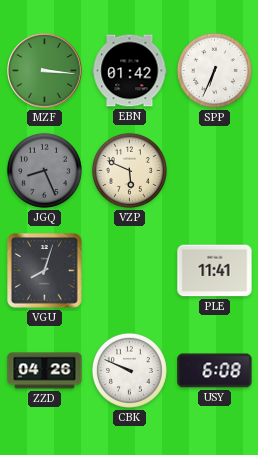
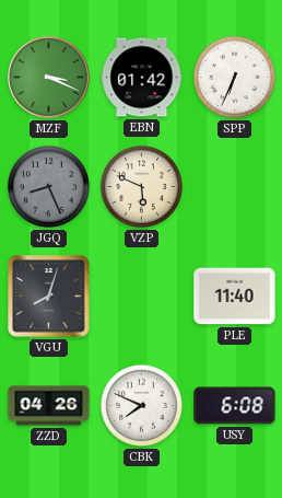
MZF: 3:16 -> 3:19 (49, 78)
PLE: 11:41 -> 11:40 (235, 297)
CBK: 9:49 -> 7:49 (141, 405)
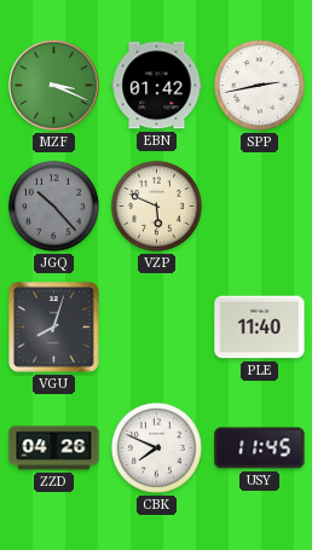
SPP: 6:34 -> 2:43 (259, 85)
JGQ: 8:26 -> 10:23 (53, 205)
USY: 6:08 -> 11:45 (260, 448)
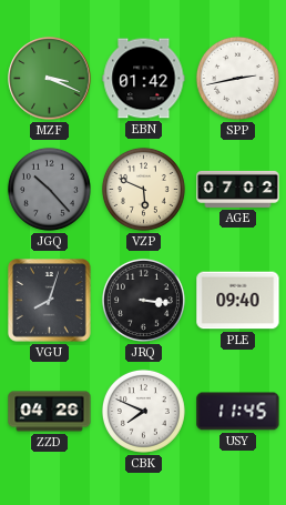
AGE: none -> 07:02 (238, 189)
JRQ: none -> 3:16 (143, 300)
PLE: 11:40 -> 09:40 (238, 301)
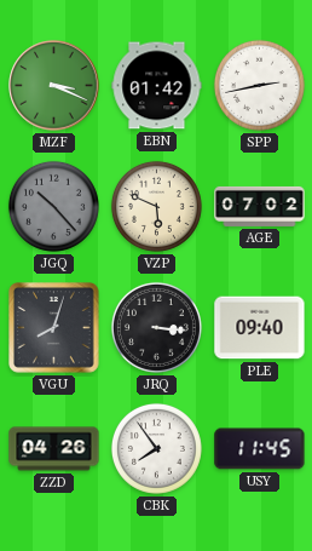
CBK: 7:49 -> 7:54 (156, 448)
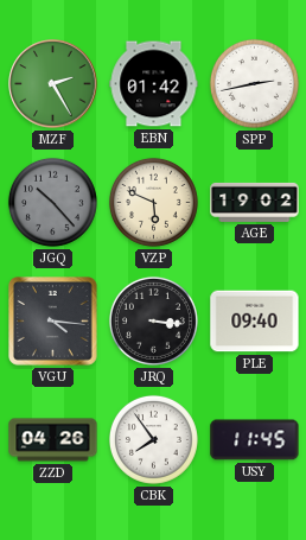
MZF: 3:19 -> 2:25 (53, 84)
AGE: 07:02 -> 19:02 (255, 202)
VGU: 8:03 -> 4:16 (53, 322)
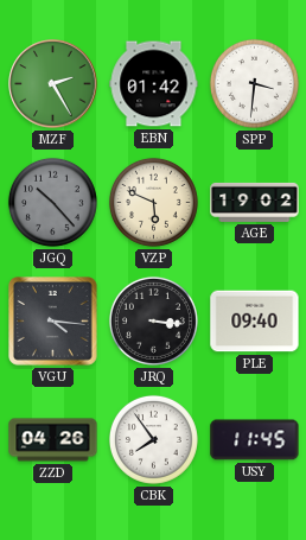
SPP: 2:43 -> 3:31 (254, 83)
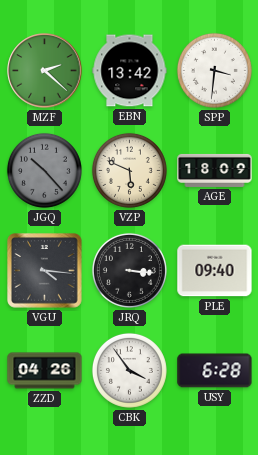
MZF: 2:25 -> 2:22 (45, 71)
EBN: 01:42 -> 13:42 (130, 71)
AGE: 19:02 -> 18:09 (215, 170)
CBK: 7:54 -> 3:54 (129, 370)
USY: 11:45 -> 6:28 (215, 371)
